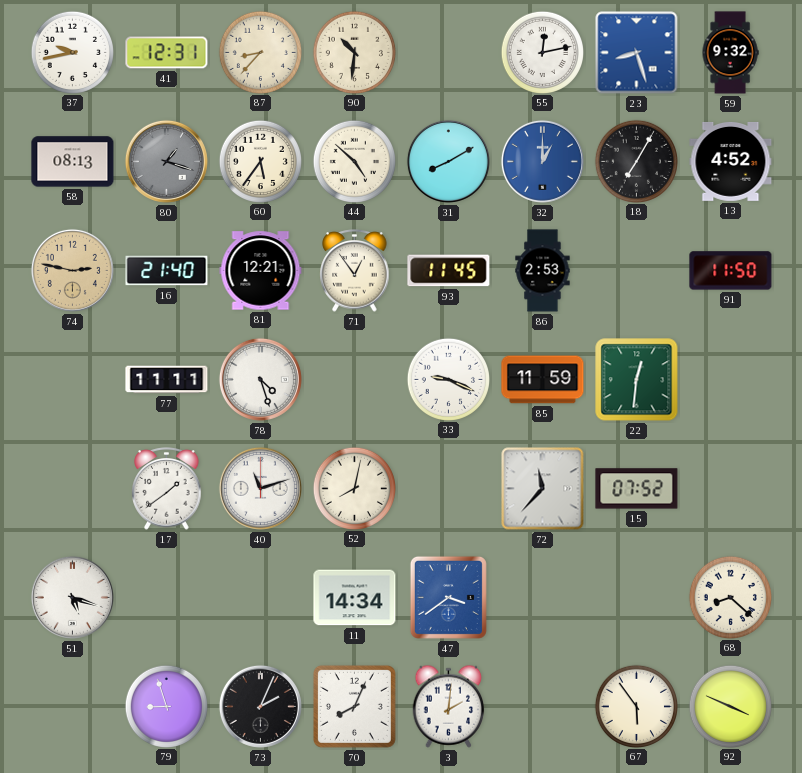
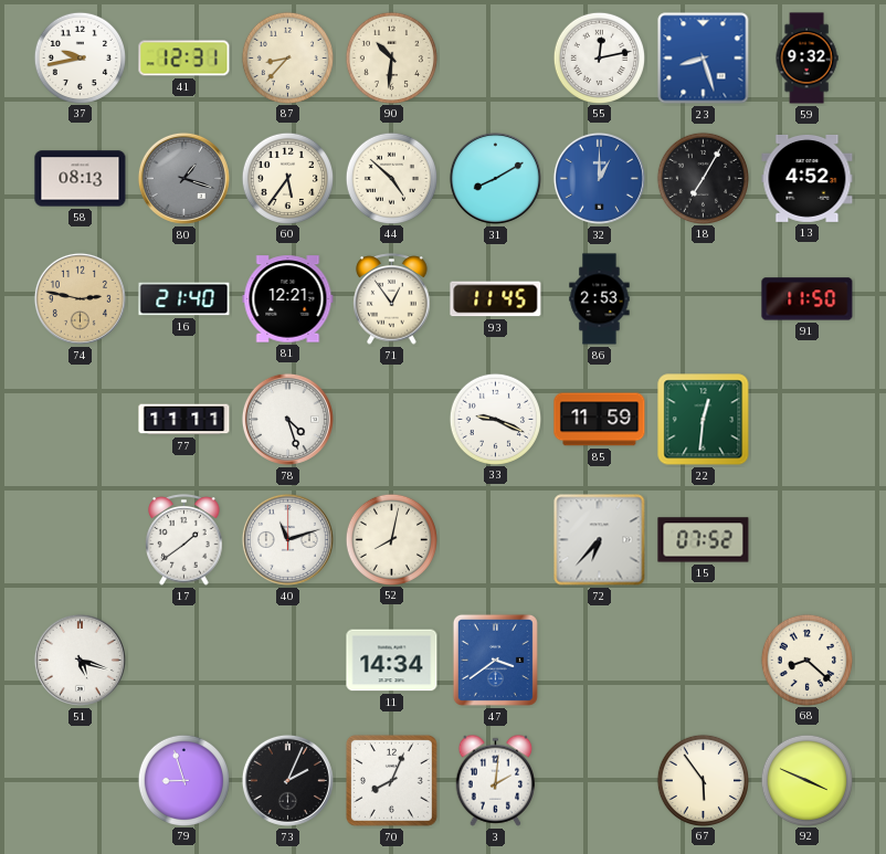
72: 11:37 -> 6:37 (600, 540)
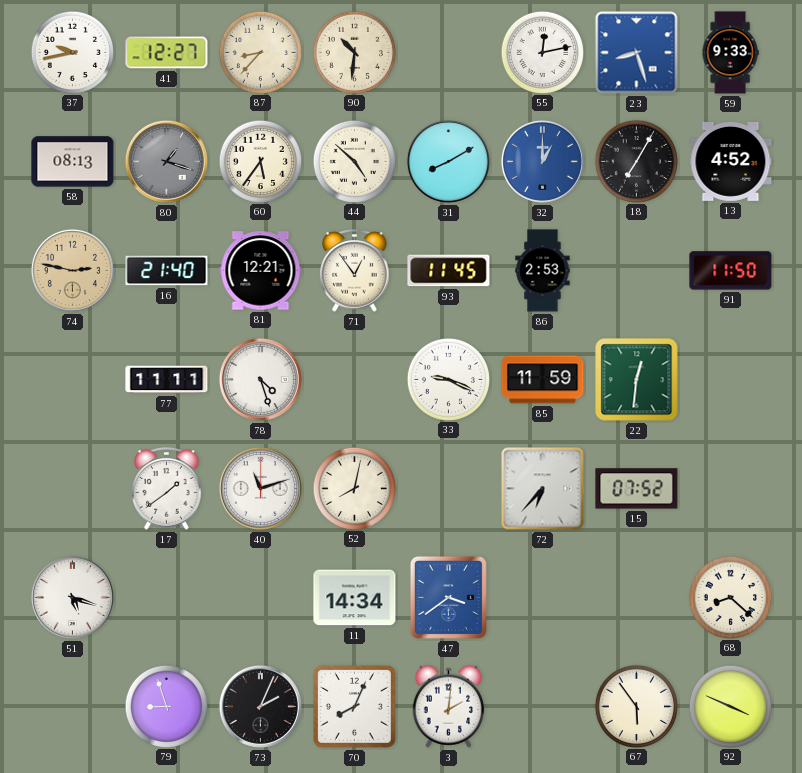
41: 12:31 -> 12:27 (167, 53)
59: 9:32 -> 9:33 (730, 53)
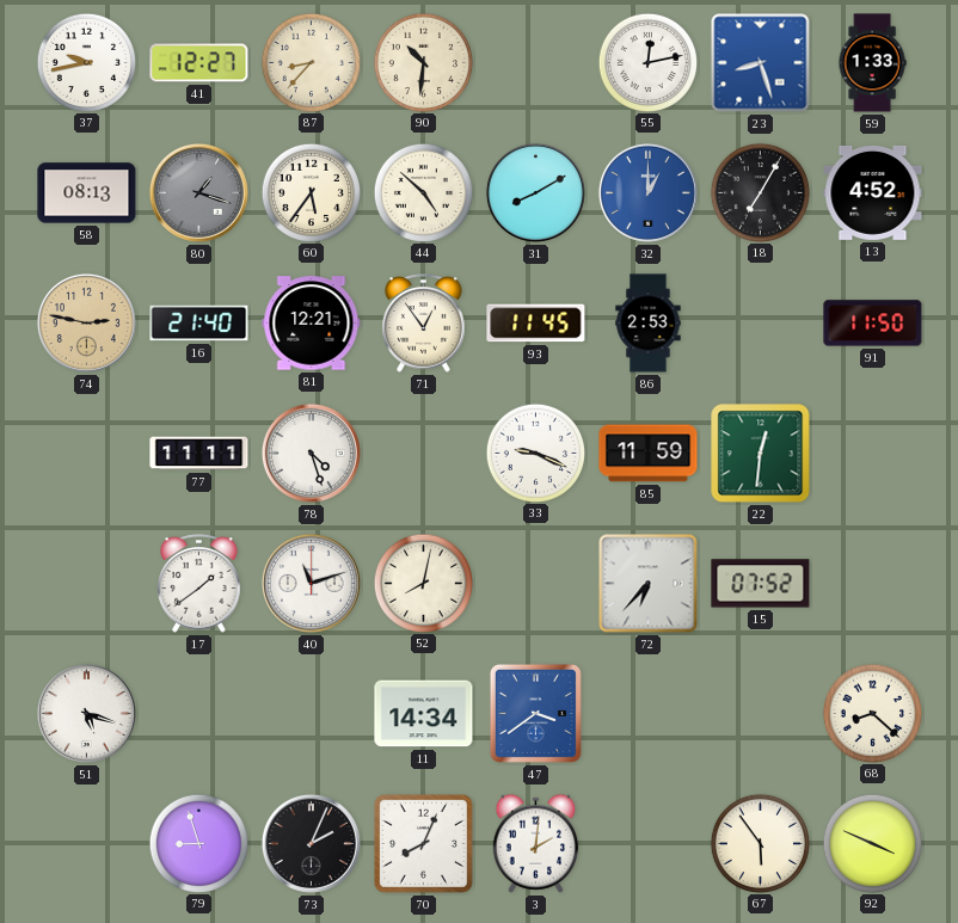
59: 9:33 -> 1:33 (872, 63)
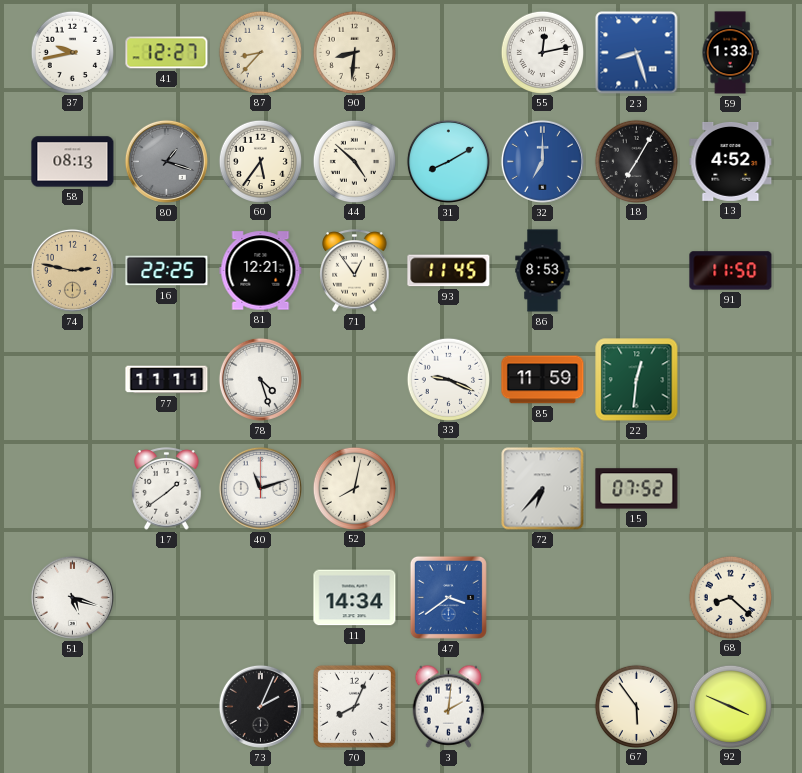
90: 10:31 -> 8:31 (354, 52)
32: 1:00 -> 7:00 (542, 161)
16: 21:40 -> 22:25 (167, 271)
86: 2:53 -> 8:53 (543, 271)
79: 8:57 -> none (198, 843)
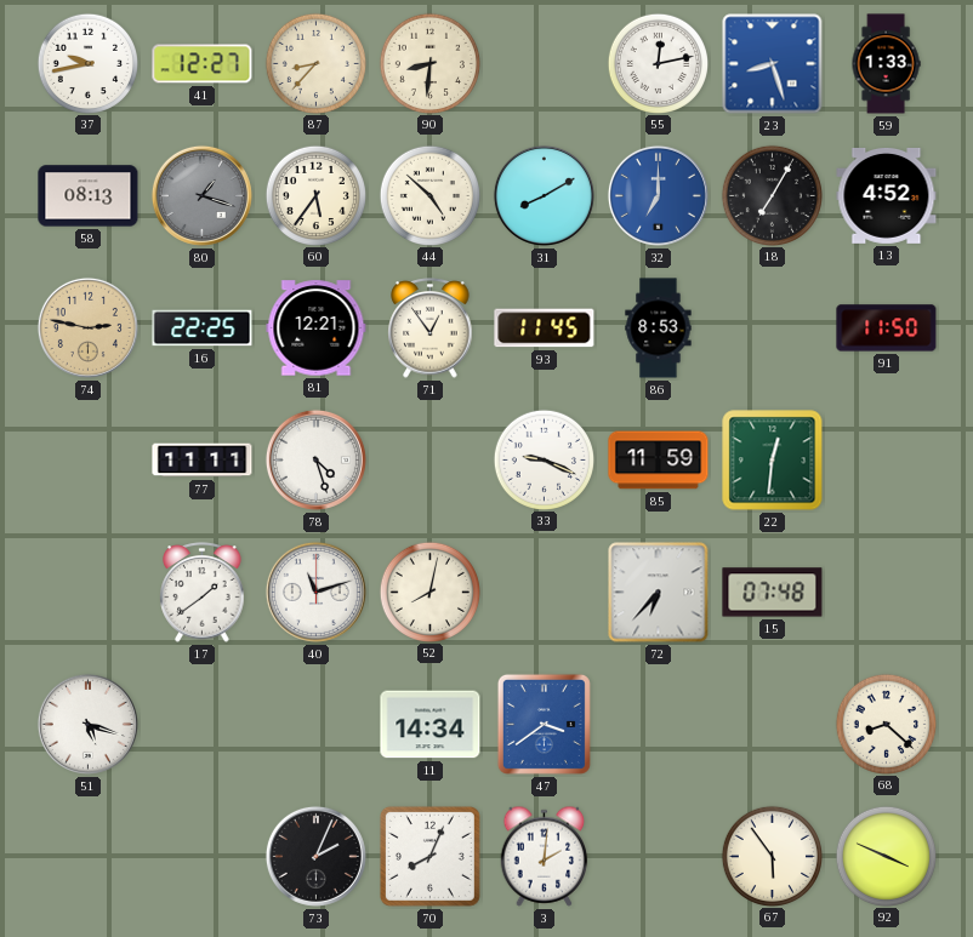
15: 07:52 -> 07:48 (773, 593)
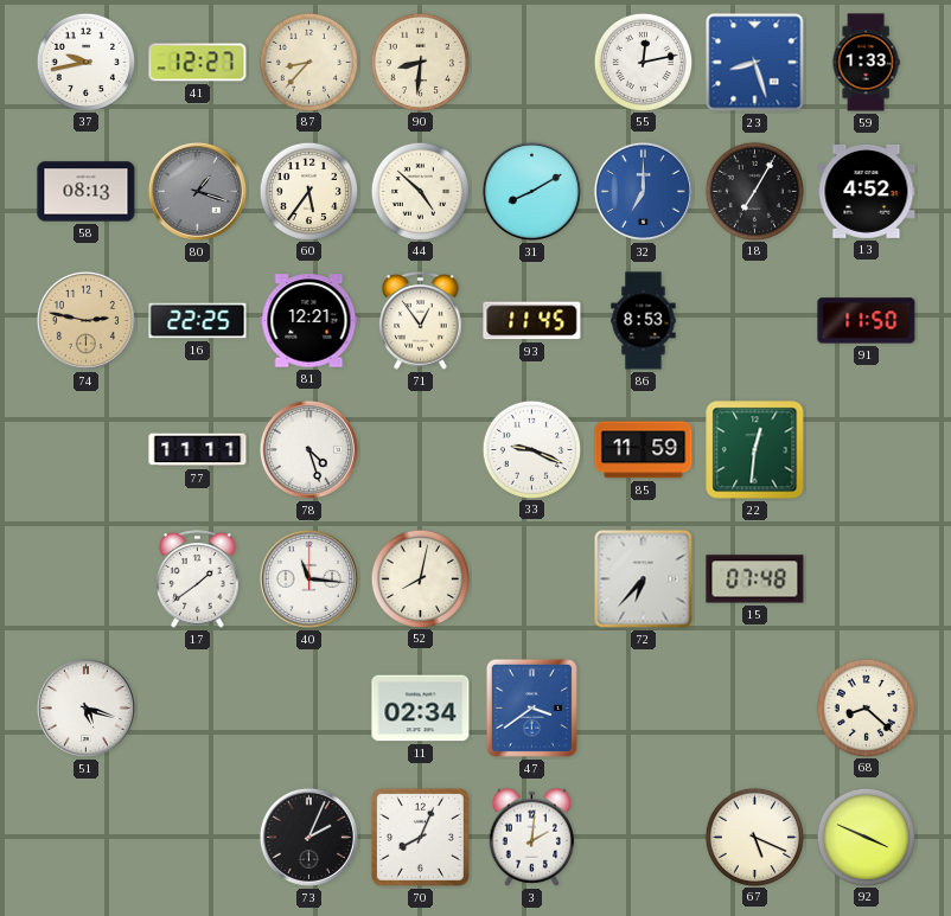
40: 11:12 -> 11:16 (308, 578)
11: 14:34 -> 02:34 (421, 709)
67: 5:54 -> 5:19 (754, 837)
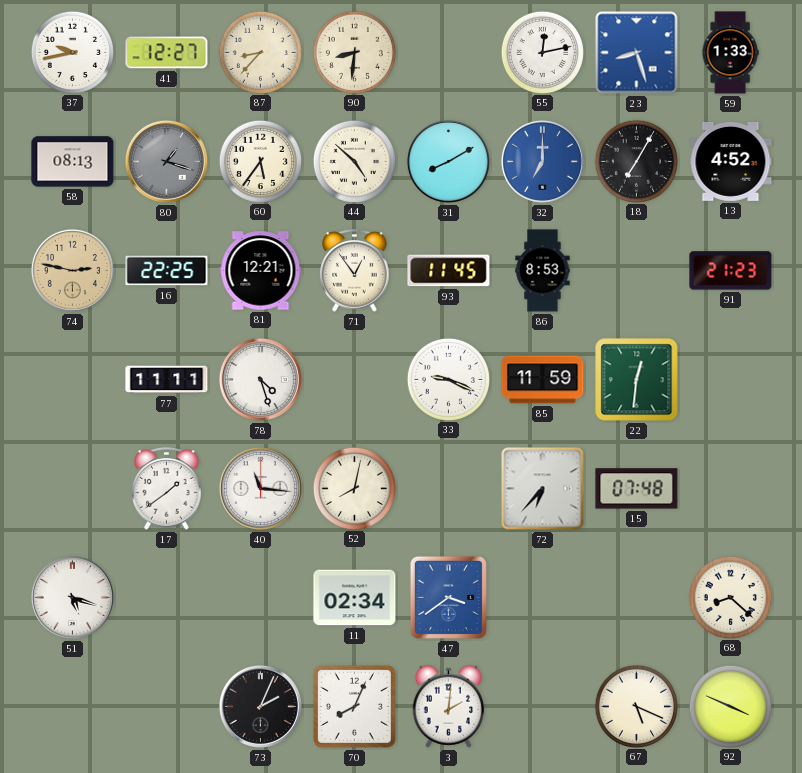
91: 11:50 -> 21:23 (731, 271)
